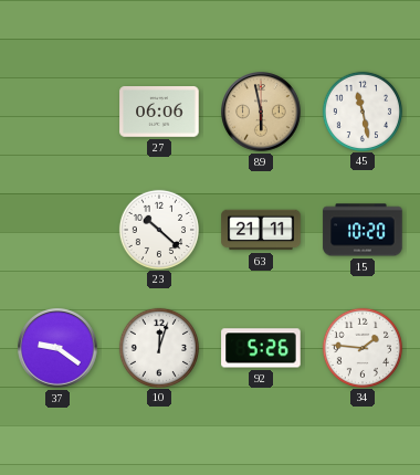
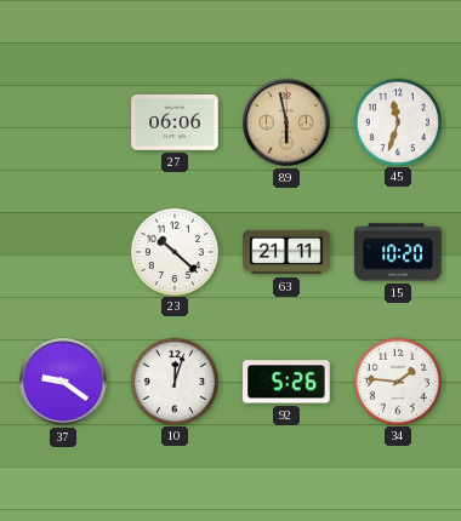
45: 11:28 -> 11:33 (397, 121)
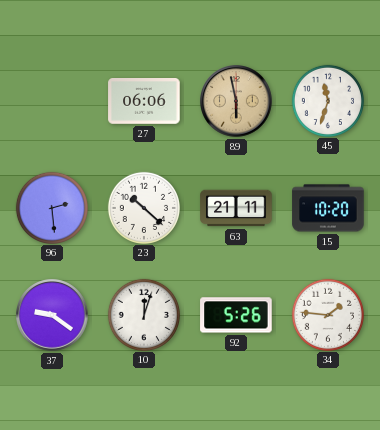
96: none -> 2:29 (51, 207)
